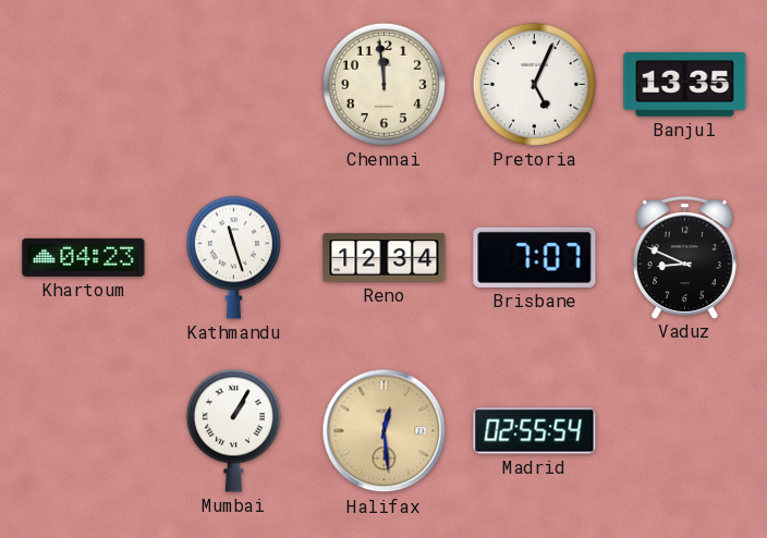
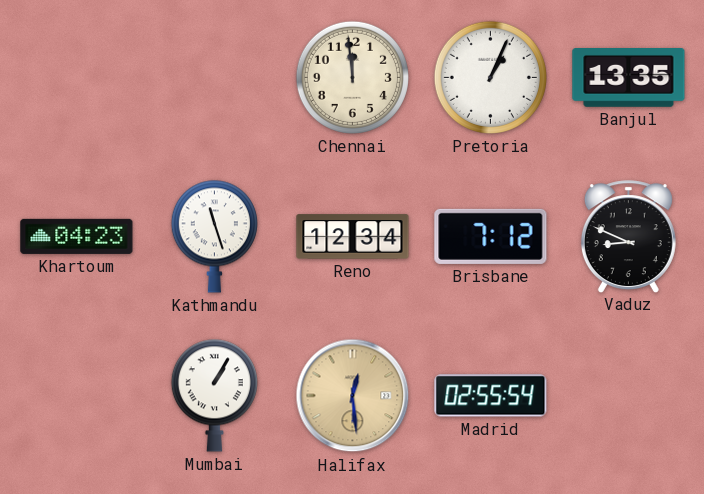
Pretoria: 5:04 -> 1:04 (490, 77)
Brisbane: 7:07 -> 7:12 (491, 236)
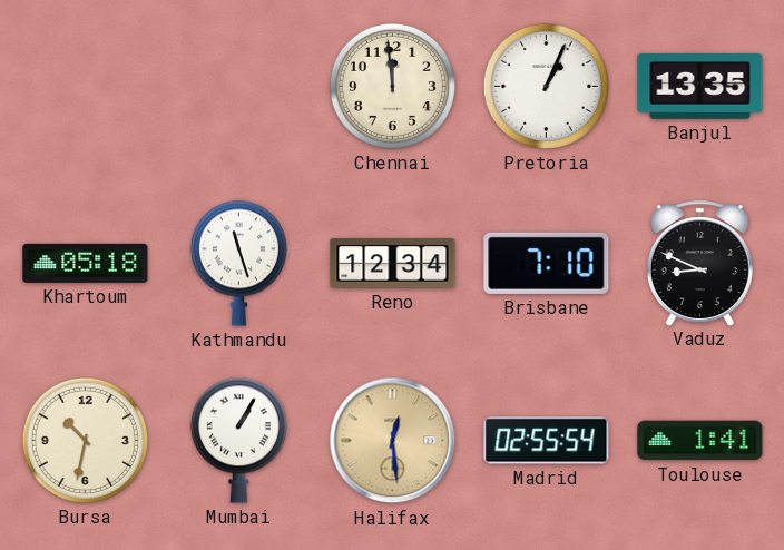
Khartoum: 04:23 -> 05:18 (86, 263)
Brisbane: 7:12 -> 7:10 (547, 263)
Bursa: none -> 10:32 (85, 440)
Toulouse: none -> 1:41 (700, 441)
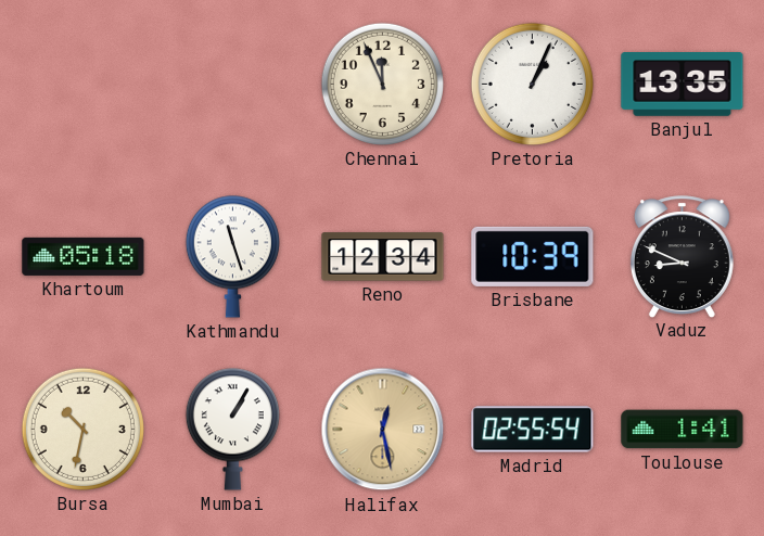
Chennai: 11:59 -> 11:56 (382, 84)
Brisbane: 7:10 -> 10:39 (533, 256)
Halifax: 12:29 -> 12:28 (383, 430)
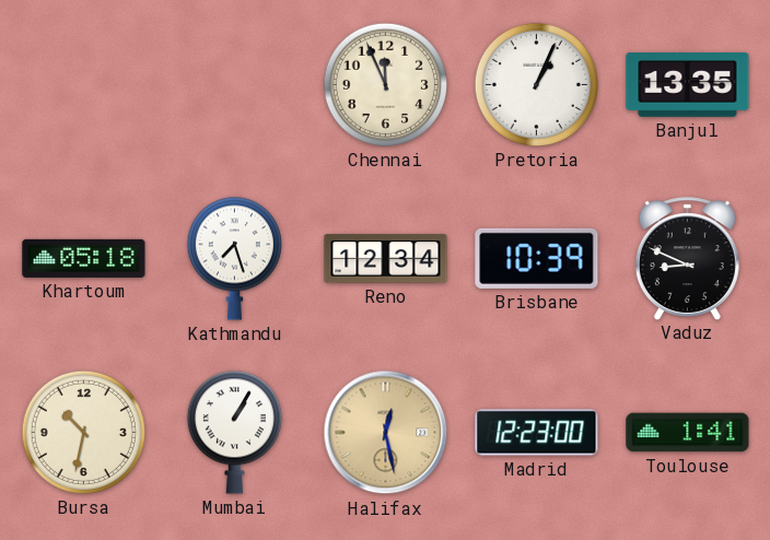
Kathmandu: 11:27 -> 7:27 (234, 258)
Madrid: 02:55 -> 12:23 (537, 433)
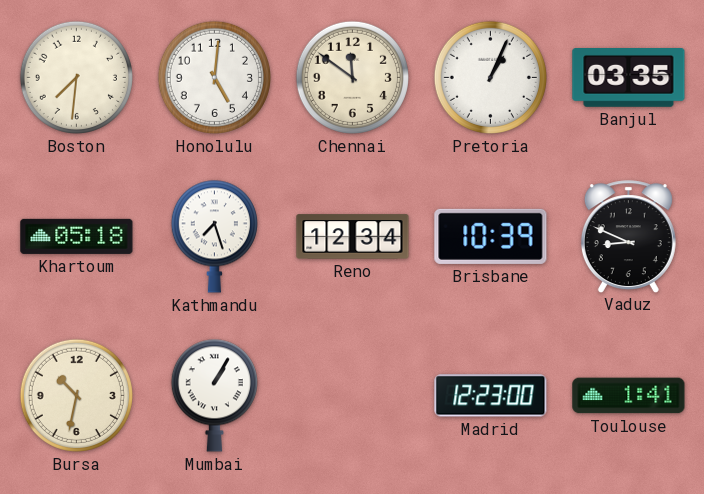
Boston: none -> 7:31 (76, 77)
Honolulu: none -> 5:01 (214, 77)
Chennai: 11:56 -> 11:51 (352, 77)
Banjul: 13:35 -> 03:35 (629, 78)
Halifax: 12:28 -> none (386, 433)
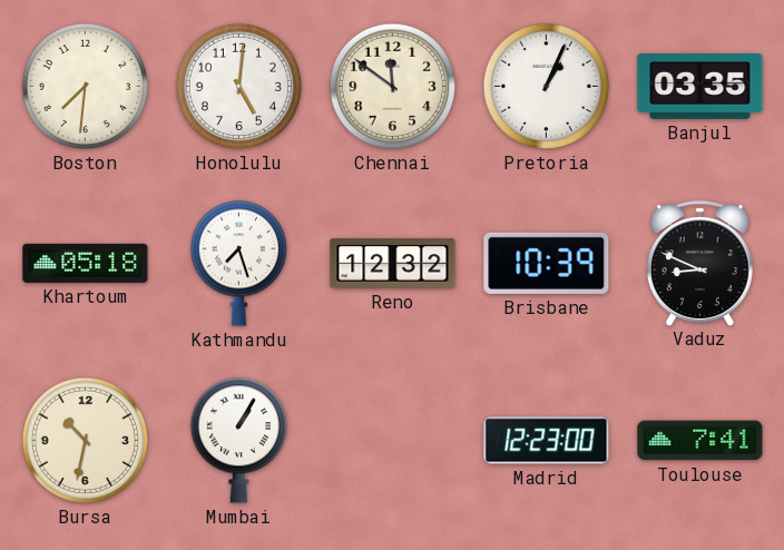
Reno: 12:34 -> 12:32 (393, 264)
Toulouse: 1:41 -> 7:41 (700, 441)
